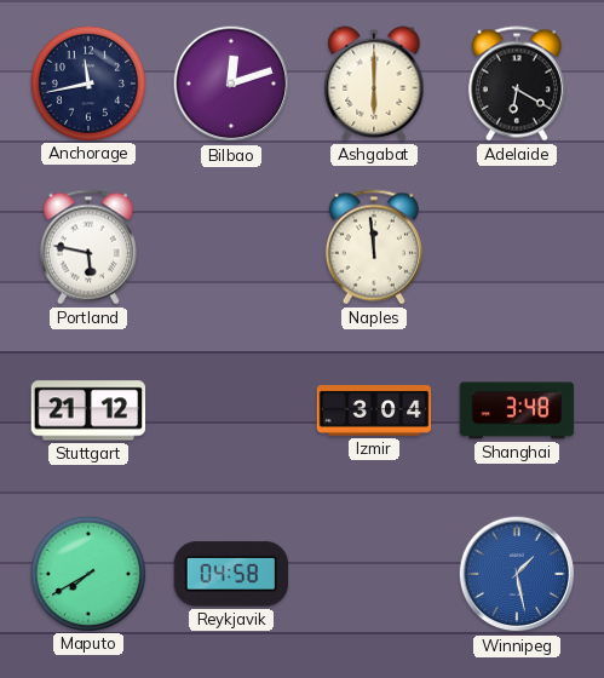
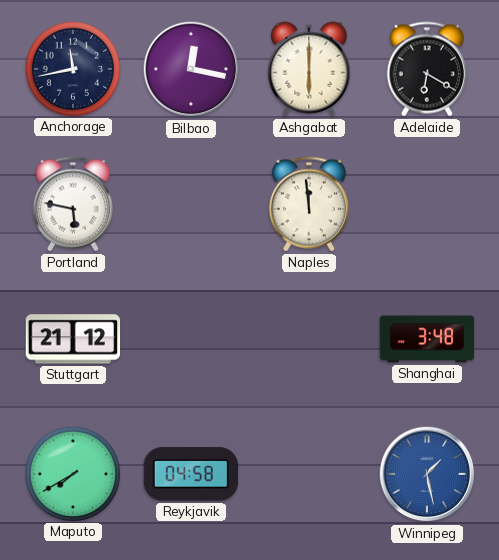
Bilbao: 12:12 -> 12:17 (191, 69)
Izmir: 3:04 -> none (374, 410)
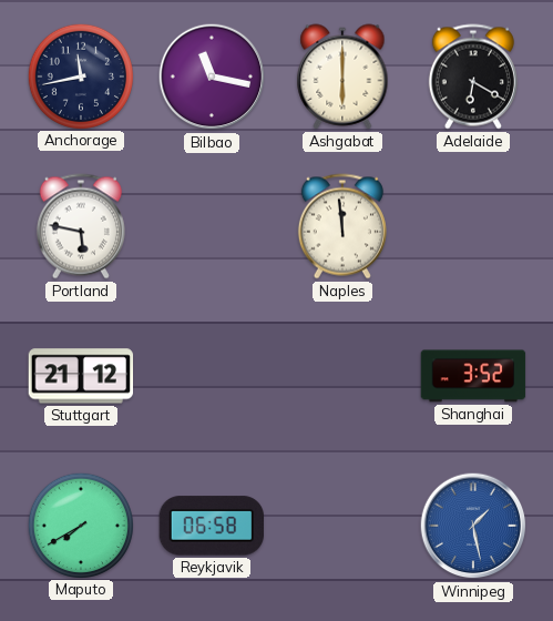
Bilbao: 12:17 -> 11:17 (212, 77)
Shanghai: 3:48 -> 3:52 (473, 376)
Reykjavik: 04:58 -> 06:58 (211, 526)
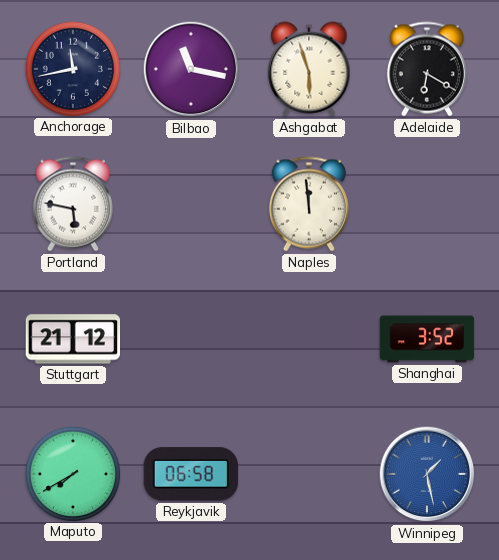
Ashgabat: 6:00 -> 5:57 (309, 69)
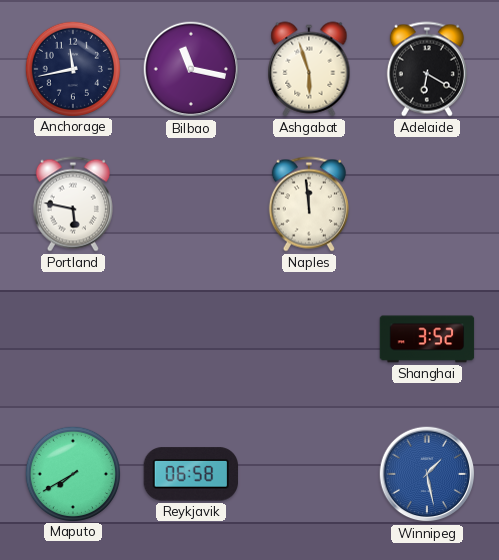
Stuttgart: 21:12 -> none (73, 339)
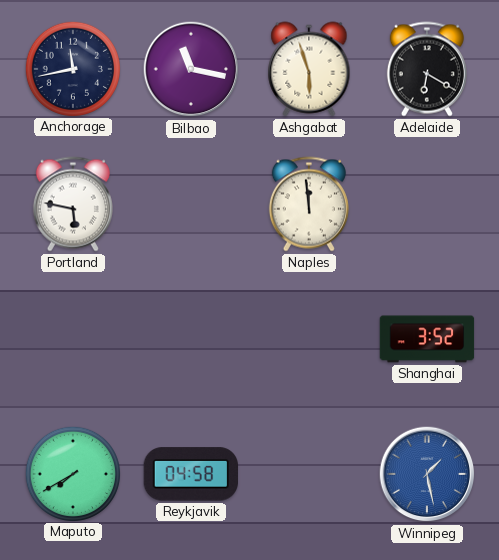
Reykjavik: 06:58 -> 04:58 (190, 474)
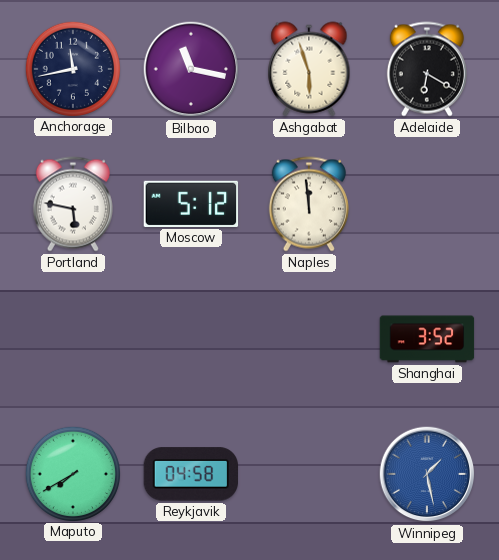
Moscow: none -> 5:12 (191, 204)
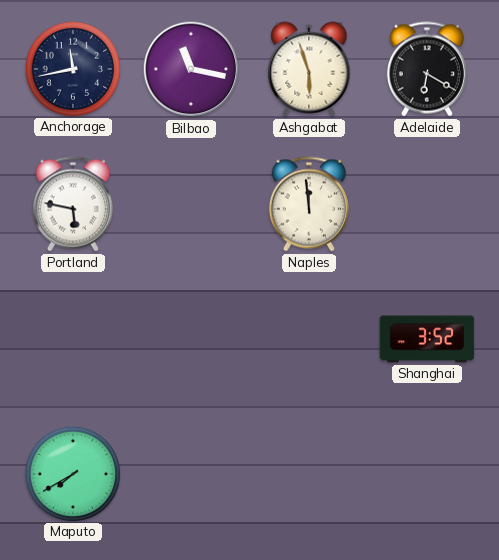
Moscow: 5:12 -> none (191, 204)
Reykjavik: 04:58 -> none (190, 474)
Winnipeg: 1:28 -> none (427, 474)
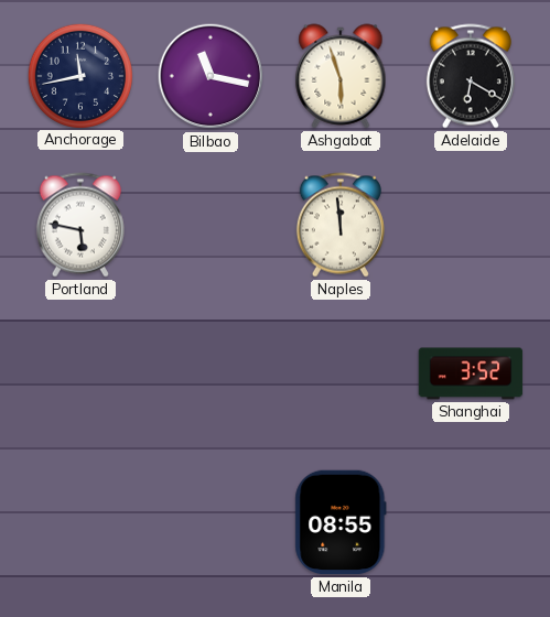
Maputo: 7:40 -> none (72, 473)
Manila: none -> 08:55 (341, 522)
